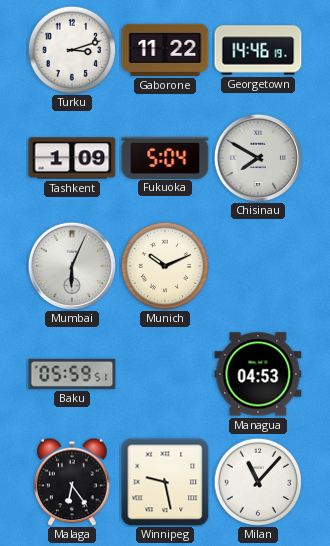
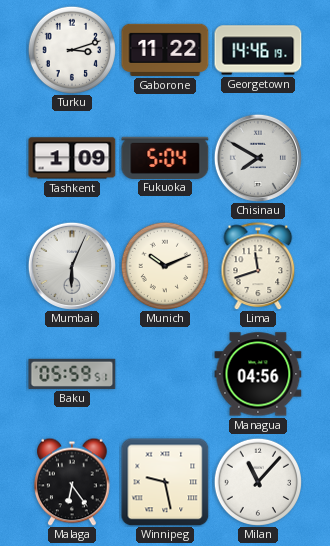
Lima: none -> 11:42 (258, 266)
Managua: 04:53 -> 04:56 (258, 374)
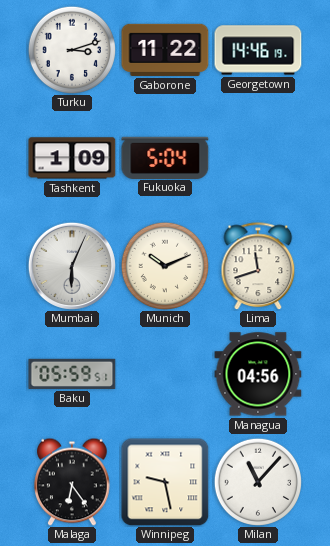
Chisinau: 7:50 -> none (258, 158)
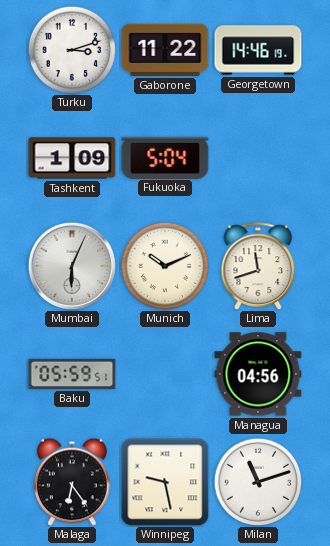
Milan: 11:07 -> 11:12 (257, 481)
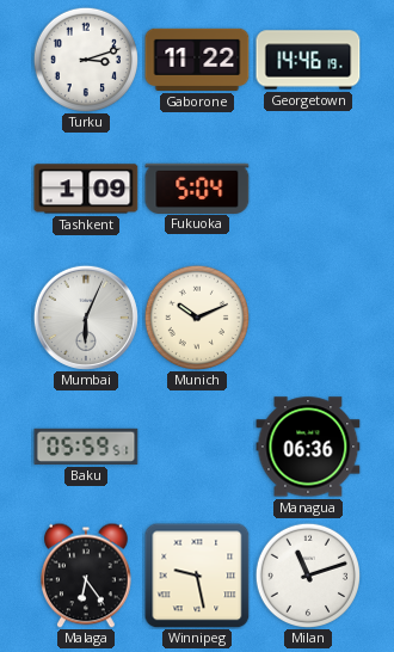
Lima: 11:42 -> none (258, 266)
Managua: 04:56 -> 06:36 (308, 447)
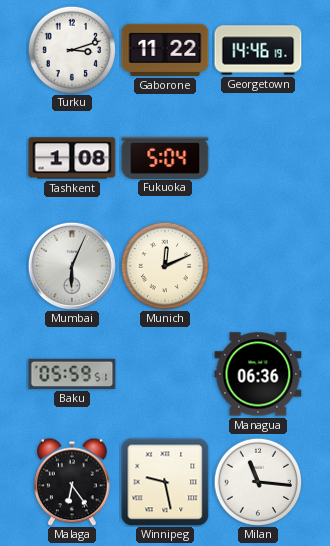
Tashkent: 1:09 -> 1:08 (72, 158)
Munich: 10:11 -> 12:11 (164, 265)
Milan: 11:12 -> 11:16 (257, 481)
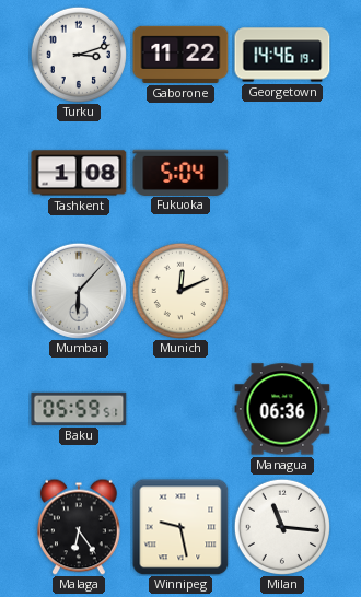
Mumbai: 6:04 -> 6:07 (79, 291)
